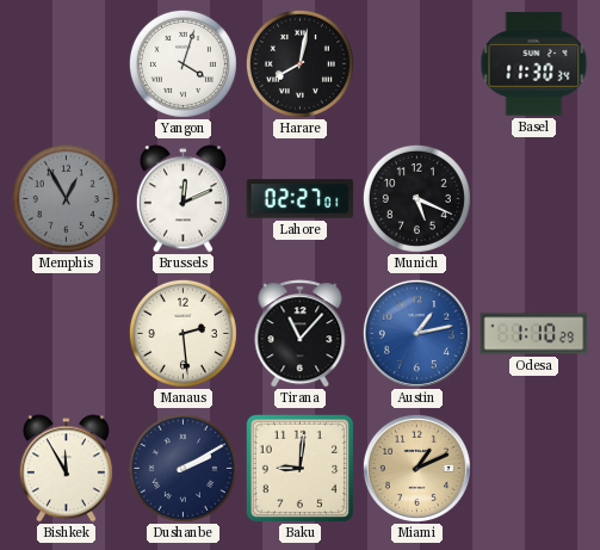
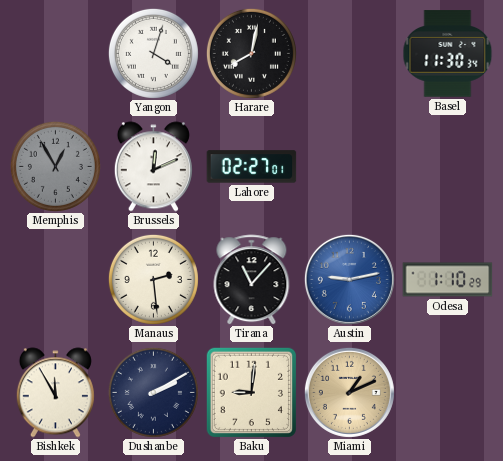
Munich: 5:19 -> none (416, 198)
Austin: 1:13 -> 9:13 (349, 279)
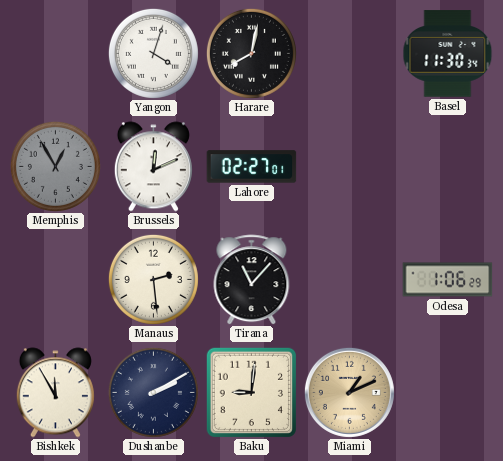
Austin: 9:13 -> none (349, 279)
Odesa: 1:10 -> 1:06 (448, 280)
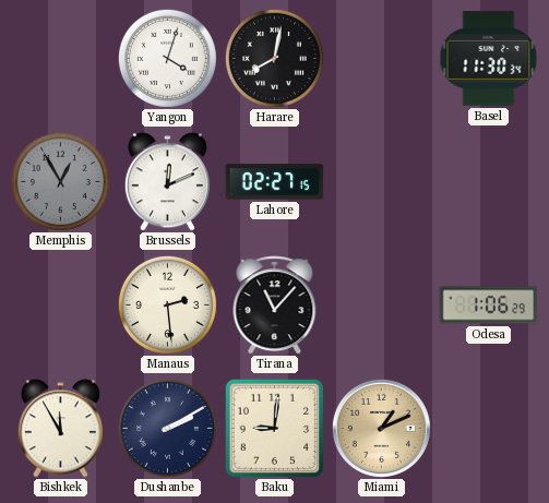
Lahore: 02:27:01 -> 02:27:15 (275, 182)
